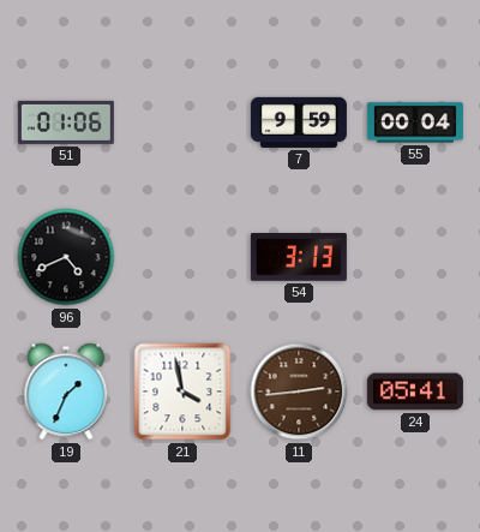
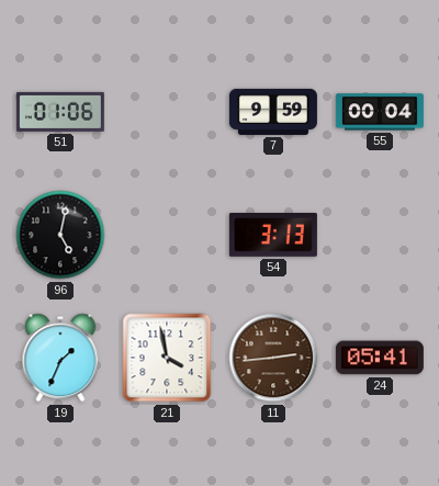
96: 4:41 -> 5:02 (60, 235)
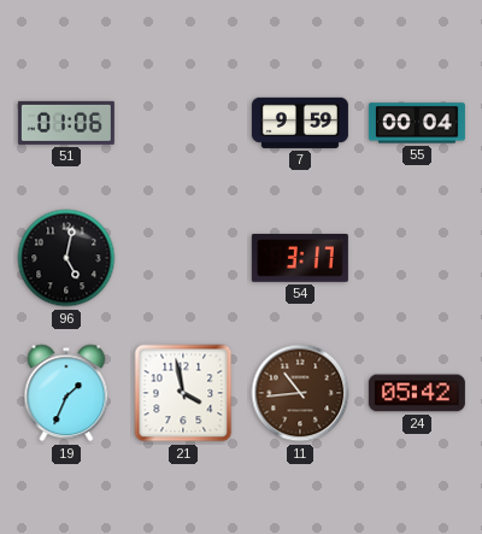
54: 3:13 -> 3:17 (300, 259)
11: 2:44 -> 10:44 (300, 393)
24: 05:41 -> 05:42 (417, 393)
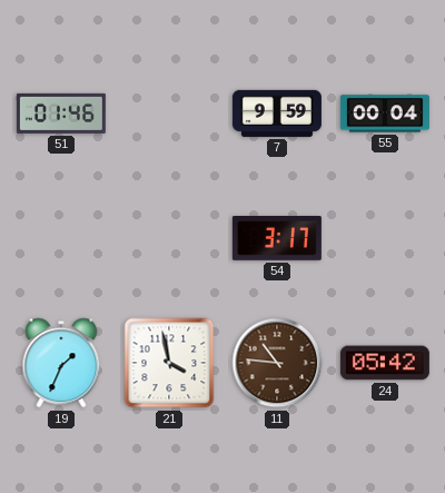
51: 01:06 -> 01:46 (61, 114)
96: 5:02 -> none (66, 258)
11: 10:44 -> 10:46 (277, 363)
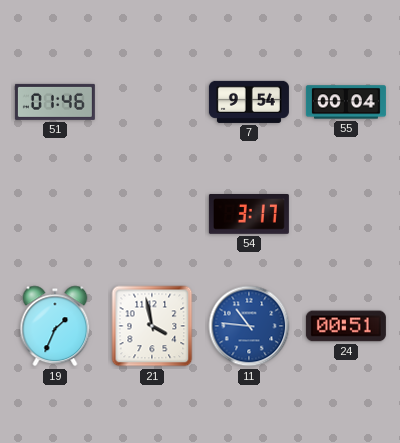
7: 9:59 -> 9:54 (249, 102)
11 dial: brown -> blue (249, 326)
24: 05:42 -> 00:51 (346, 326)
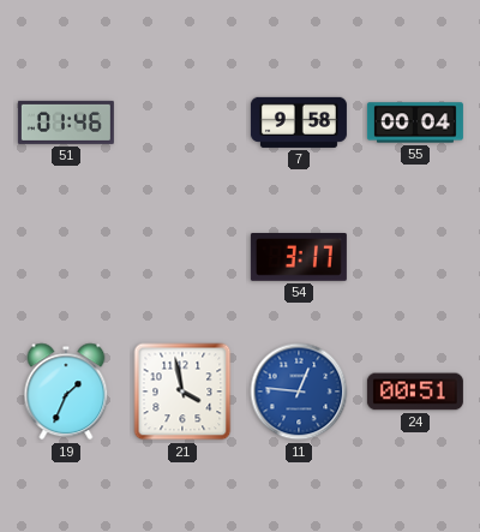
7: 9:54 -> 9:58 (299, 122)
11: 10:46 -> 12:46 (299, 391)
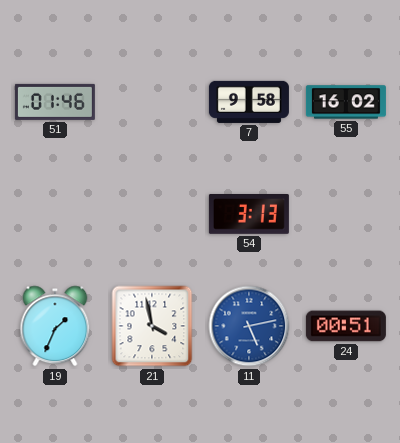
55: 00:04 -> 16:02 (346, 102)
54: 3:17 -> 3:13 (249, 215)
11: 12:46 -> 5:13 (249, 326)
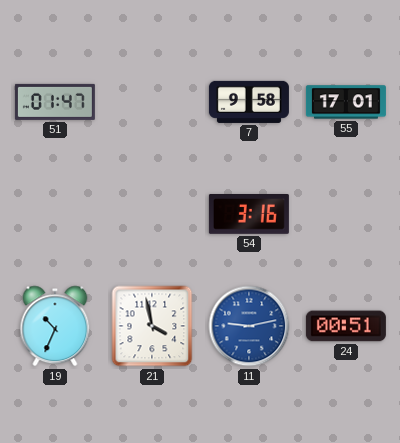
51: 01:46 -> 01:47 (55, 102)
55: 16:02 -> 17:01 (346, 102)
54: 3:13 -> 3:16 (249, 215)
19: 1:34 -> 10:34 (55, 326)
11: 5:13 -> 9:13 (249, 326)
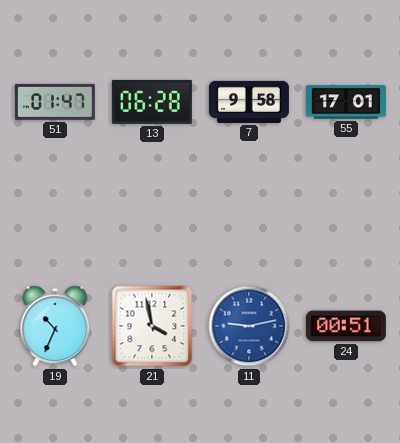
13: none -> 06:28 (152, 102)
54: 3:16 -> none (249, 215)
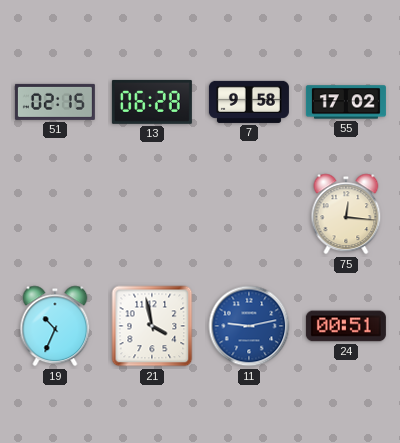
51: 01:47 -> 02:15 (55, 102)
55: 17:01 -> 17:02 (346, 102)
75: none -> 12:16 (346, 214)
